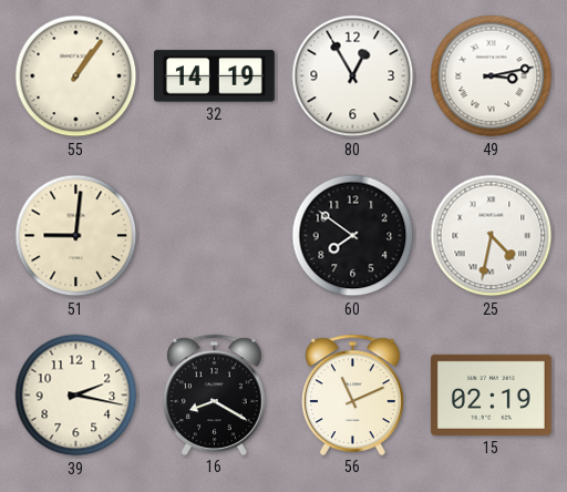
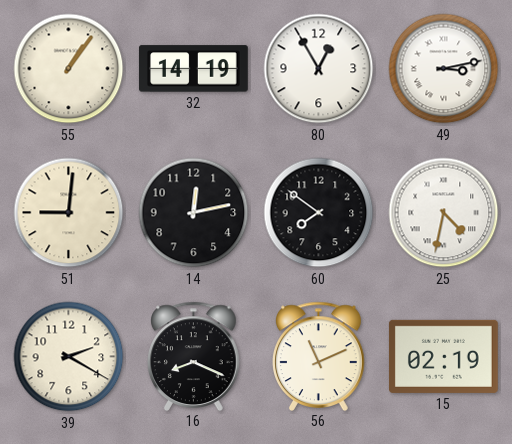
14: none -> 12:13 (194, 213)
39: 2:17 -> 2:20 (69, 357)
16: 8:20 -> 8:19 (194, 356)
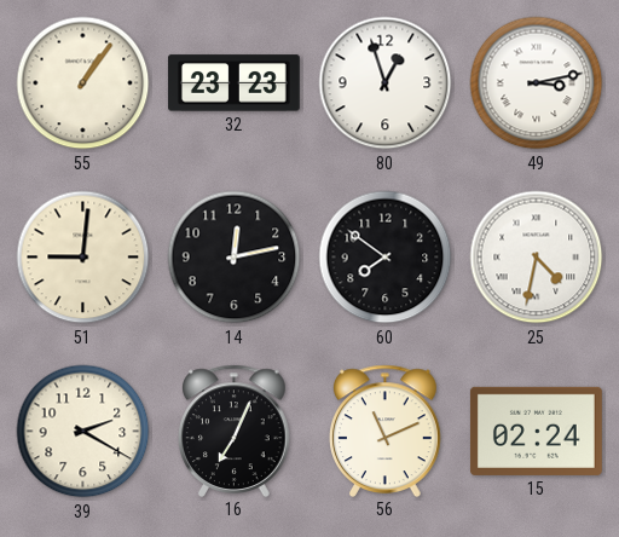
32: 14:19 -> 23:23 (233, 83)
80: 12:55 -> 12:57 (386, 83)
16: 8:19 -> 7:04 (235, 431)
15: 02:19 -> 02:24 (536, 431)
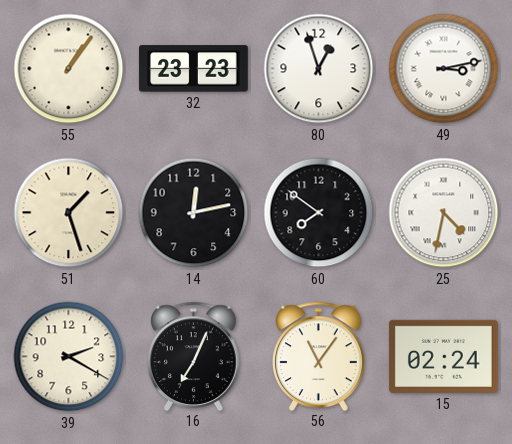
51: 9:01 -> 1:27 (69, 213)
56: 11:11 -> 11:06 (319, 356)
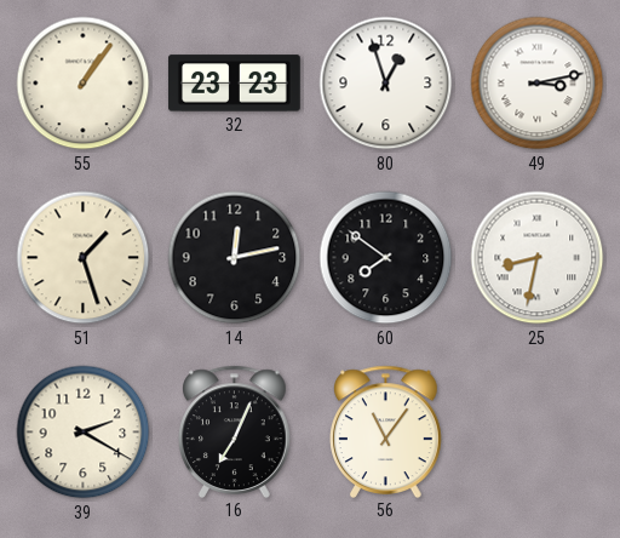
25: 4:32 -> 8:32 (538, 258)
15: 02:24 -> none (443, 356)
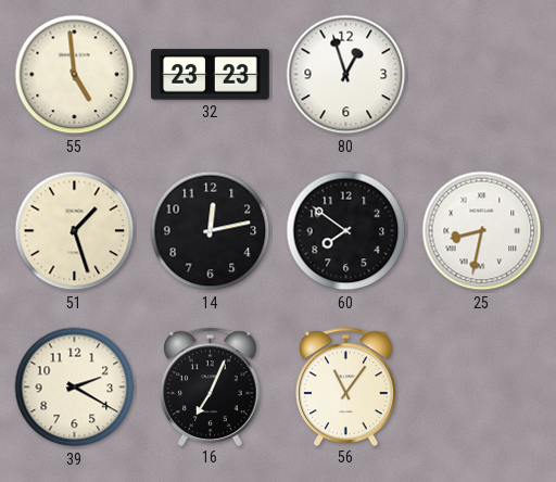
55: 1:06 -> 4:59 (75, 75)
49: 3:13 -> none (538, 84)
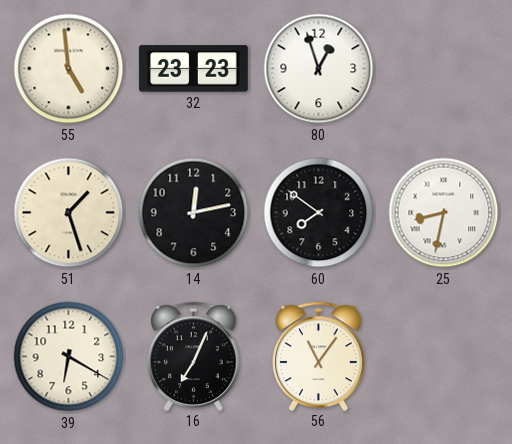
39: 2:20 -> 6:20 (69, 357)
